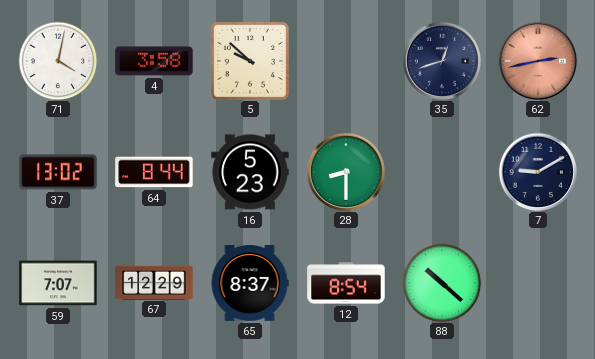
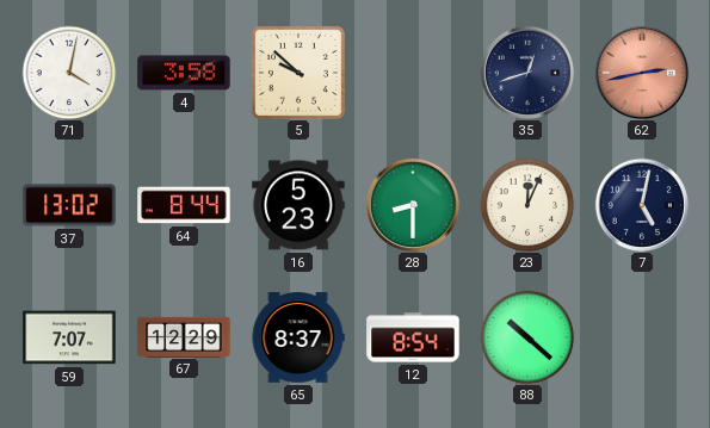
23: none -> 12:04 (527, 205)
7: 9:10 -> 5:02 (641, 204)
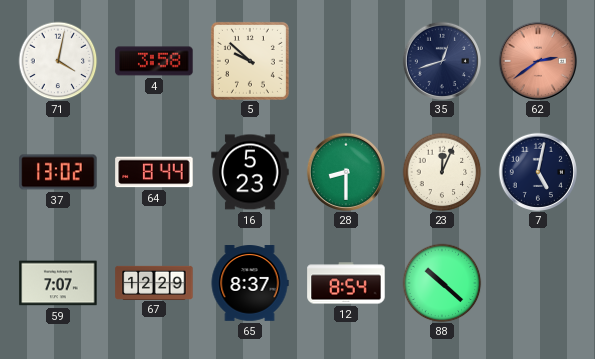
62: 2:43 -> 2:39 (537, 60)
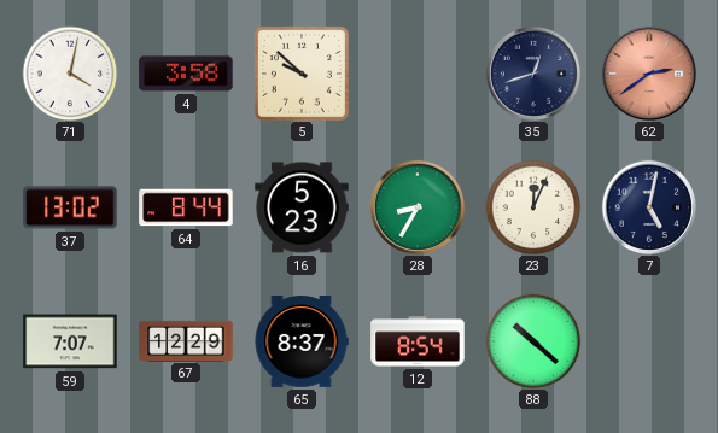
28: 8:30 -> 8:35 (416, 206)
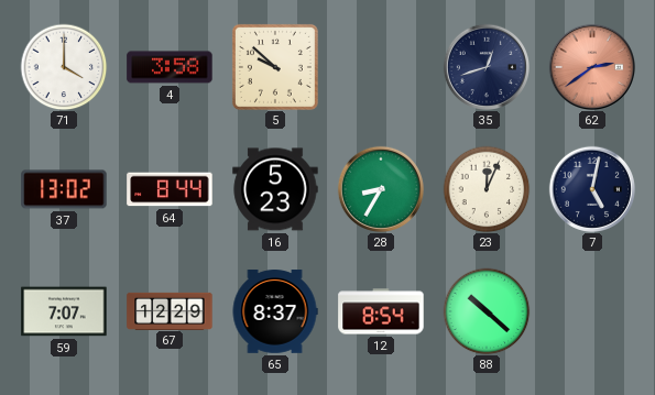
71: 4:02 -> 4:00 (64, 67)
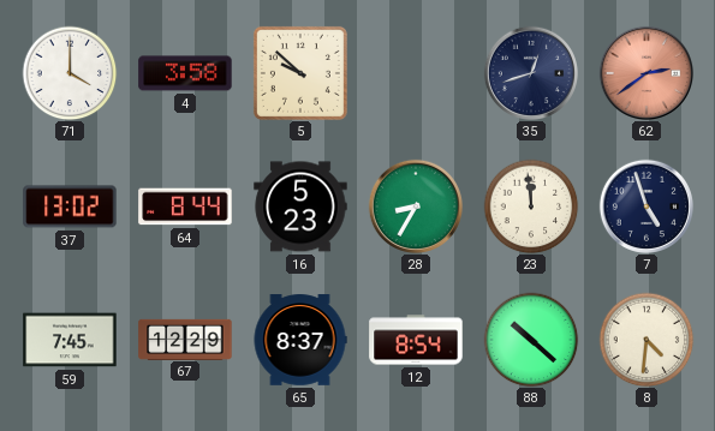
23: 12:04 -> 11:59 (531, 206)
7: 5:02 -> 4:57 (645, 205)
59: 7:07 -> 7:45 (70, 340)
8: none -> 4:31 (647, 340)
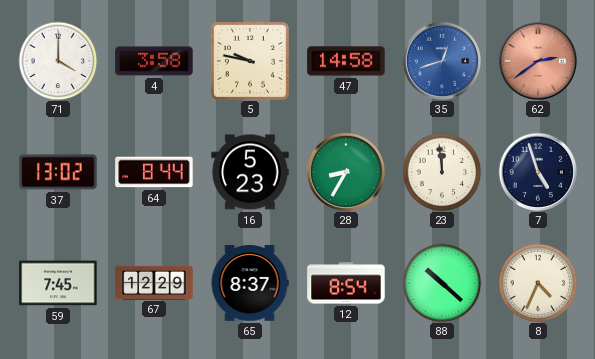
5: 9:52 -> 9:47 (250, 61)
47: none -> 14:58 (346, 61)
35 dial: navy -> blue (441, 60)
8: 4:31 -> 4:34 (538, 283)
